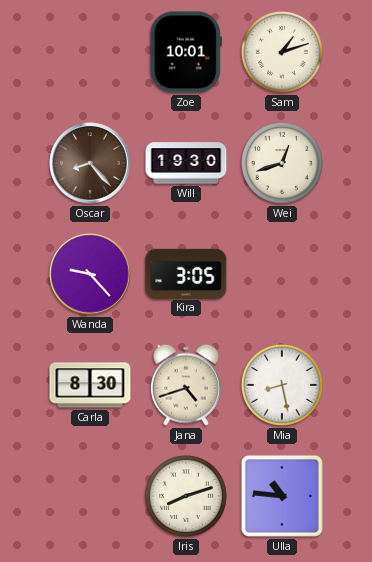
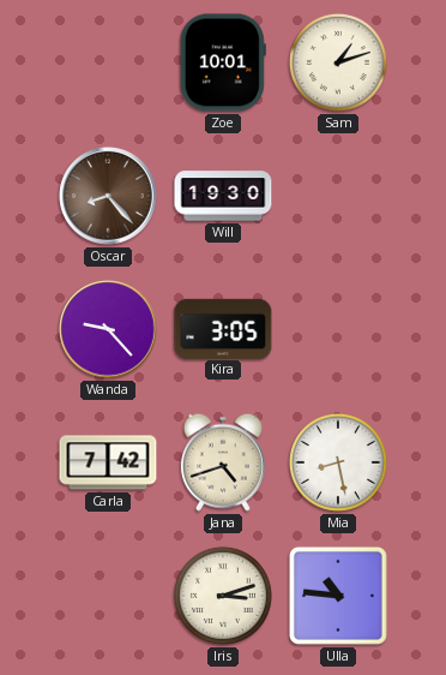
Wei: 12:42 -> none (282, 163)
Carla: 8:30 -> 7:42 (108, 462)
Iris: 8:12 -> 3:12 (223, 596)
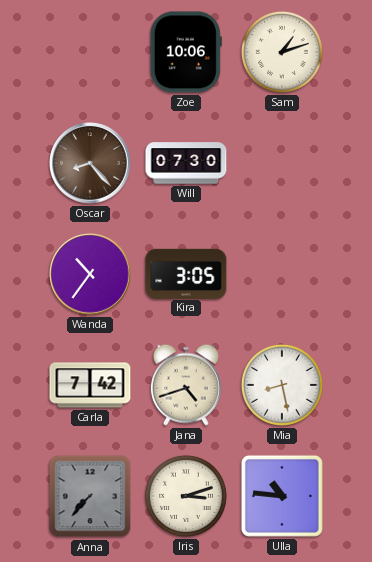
Zoe: 10:01 -> 10:06 (186, 52)
Will: 19:30 -> 07:30 (186, 163)
Wanda: 9:23 -> 10:36 (90, 274)
Anna: none -> 7:37 (90, 496)
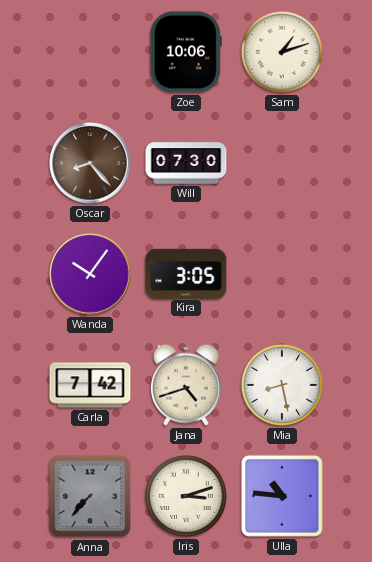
Wanda: 10:36 -> 10:06 (90, 274)
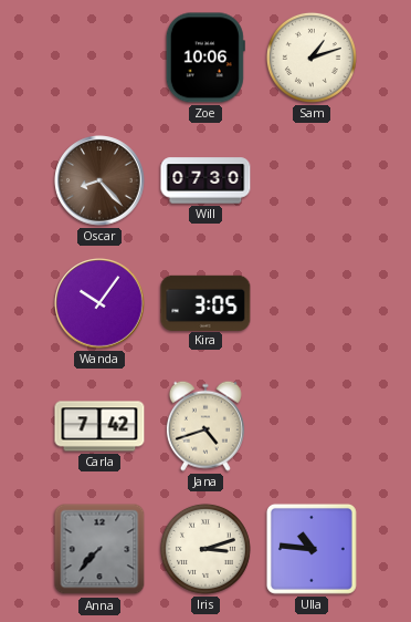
Mia: 8:28 -> none (282, 385)
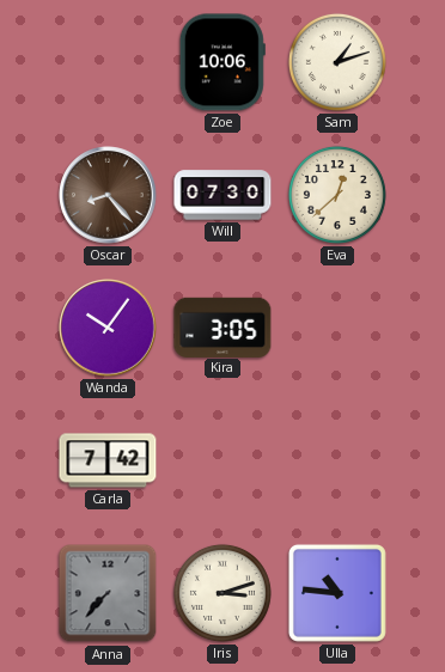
Eva: none -> 12:38 (337, 195)
Jana: 4:42 -> none (205, 426)
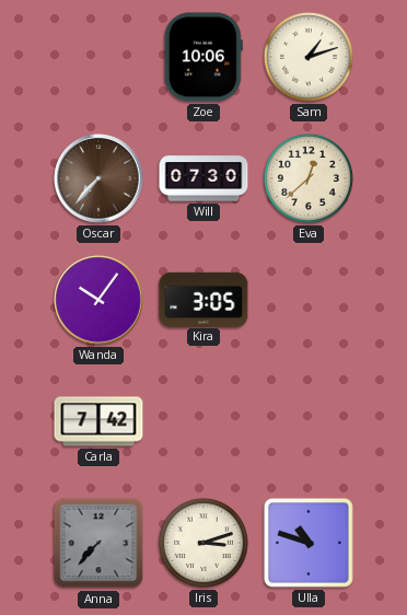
Oscar: 8:23 -> 7:37 (98, 178)
Ulla: 10:46 -> 10:48 (309, 543)
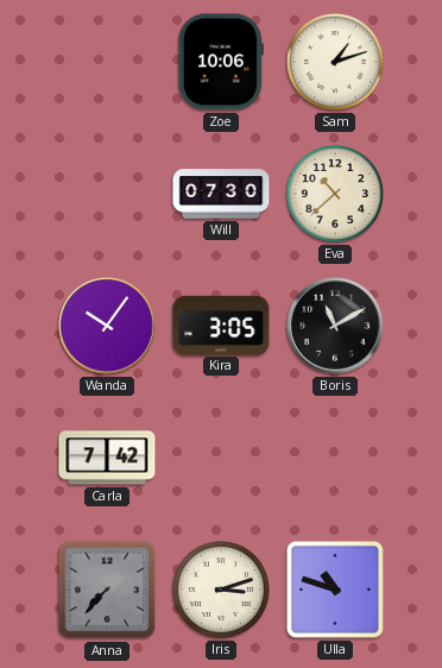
Oscar: 7:37 -> none (98, 178)
Eva: 12:38 -> 10:38 (335, 194)
Boris: none -> 11:10 (335, 326)
